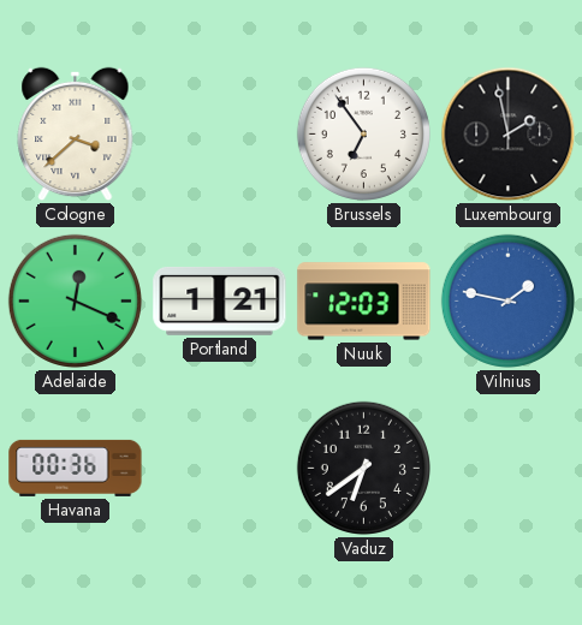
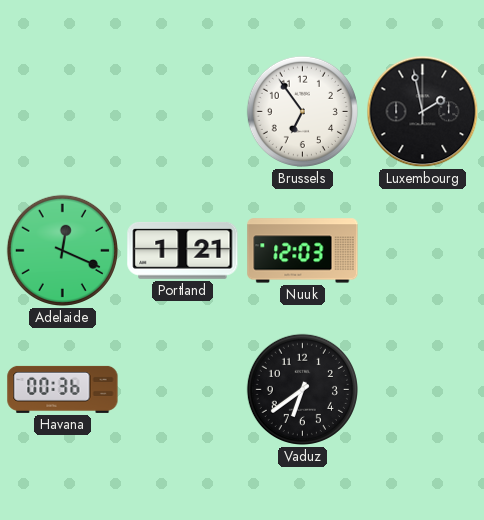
Cologne: 3:38 -> none (76, 135)
Vilnius: 1:47 -> none (507, 300)
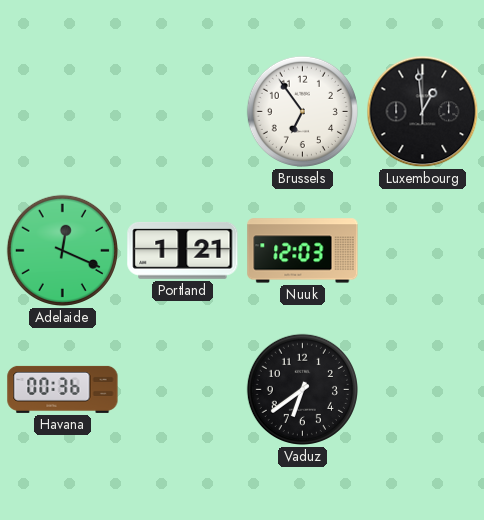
Luxembourg: 1:58 -> 12:59 (423, 112)
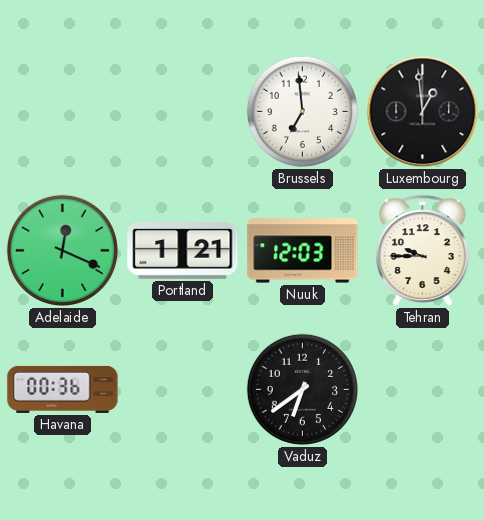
Brussels: 6:54 -> 6:59 (302, 111)
Tehran: none -> 9:45 (423, 250)
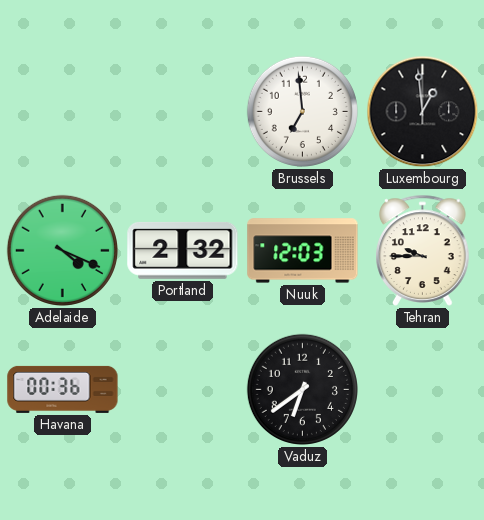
Adelaide: 12:19 -> 4:19 (62, 250)
Portland: 1:21 -> 2:32 (183, 250)
